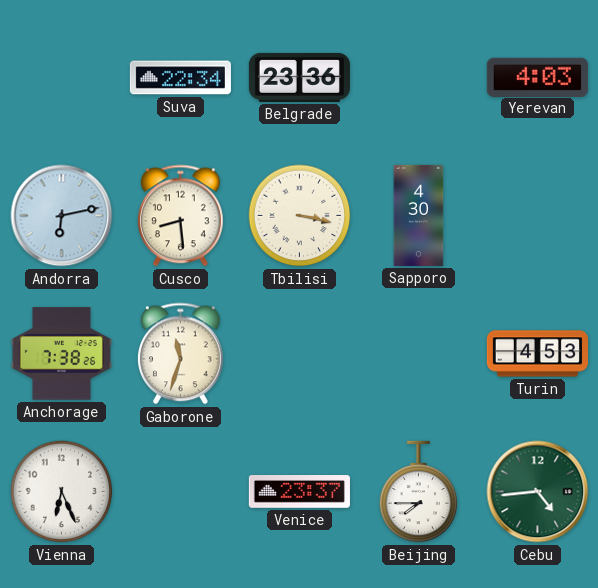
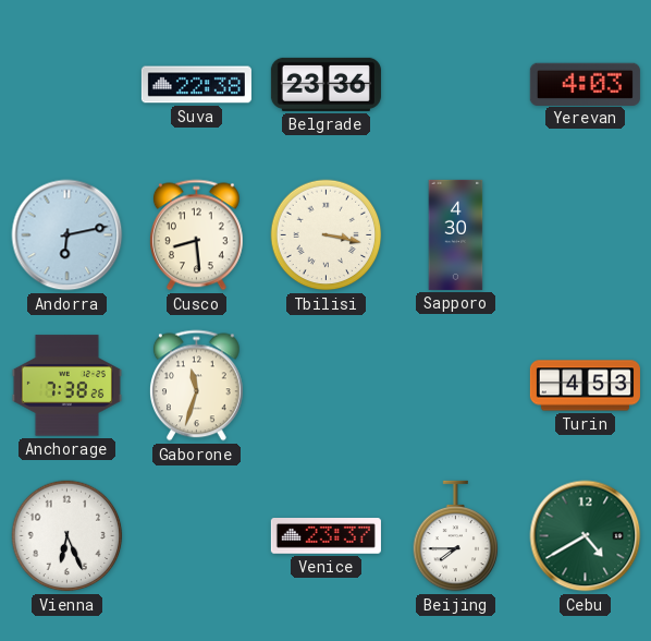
Suva: 22:34 -> 22:38 (196, 85)
Cebu: 4:44 -> 4:40 (586, 536)
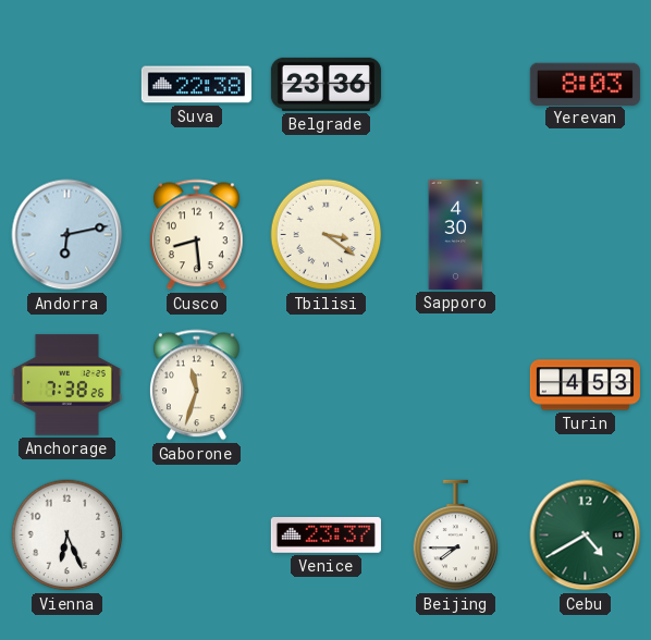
Yerevan: 4:03 -> 8:03 (585, 84)
Tbilisi: 3:17 -> 3:21 (327, 235)
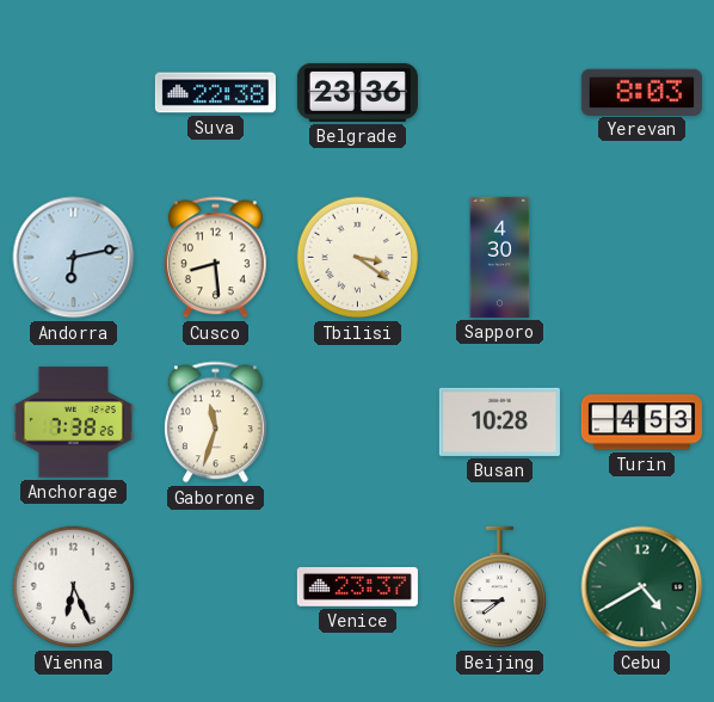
Busan: none -> 10:28 (499, 421)
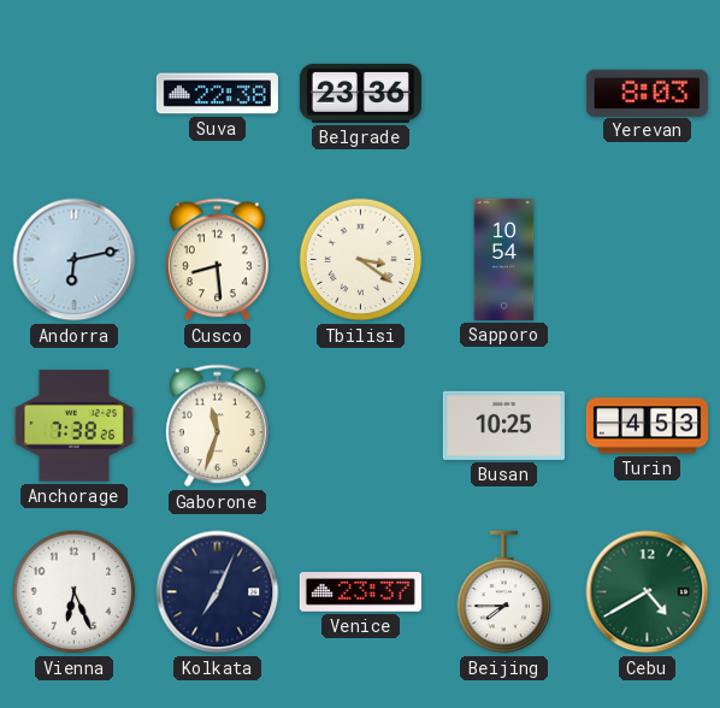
Sapporo: 4:30 -> 10:54 (504, 259)
Busan: 10:28 -> 10:25 (503, 425)
Kolkata: none -> 7:04 (218, 592)
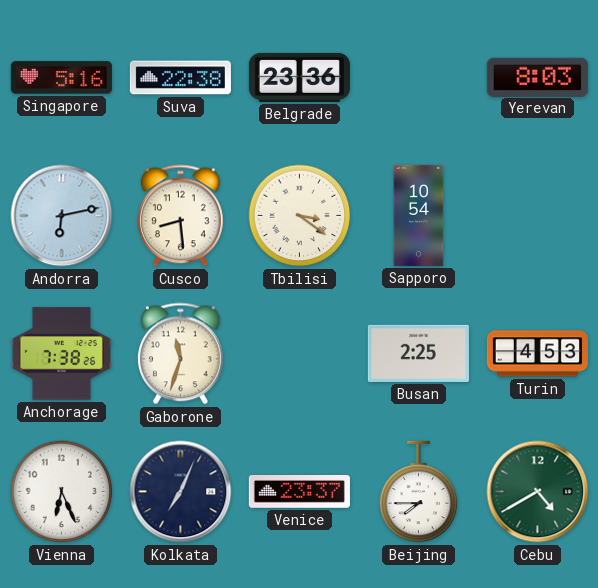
Singapore: none -> 5:16 (61, 78)
Busan: 10:25 -> 2:25 (418, 353)
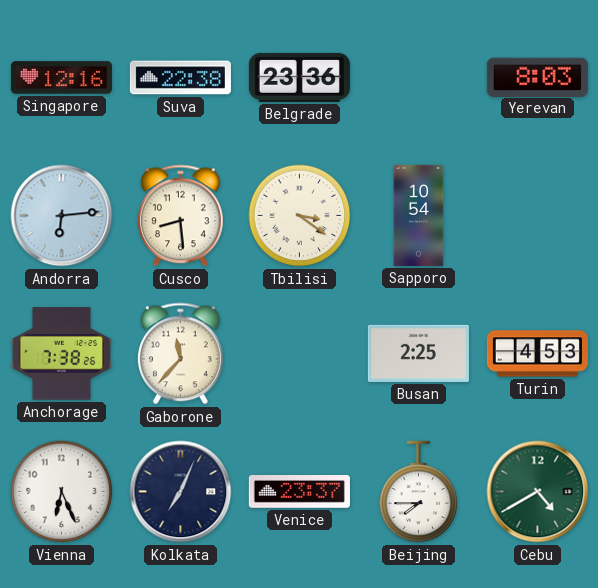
Singapore: 5:16 -> 12:16 (61, 78)
Andorra: 6:13 -> 6:14 (62, 216)
Gaborone: 11:33 -> 11:37 (180, 354)
